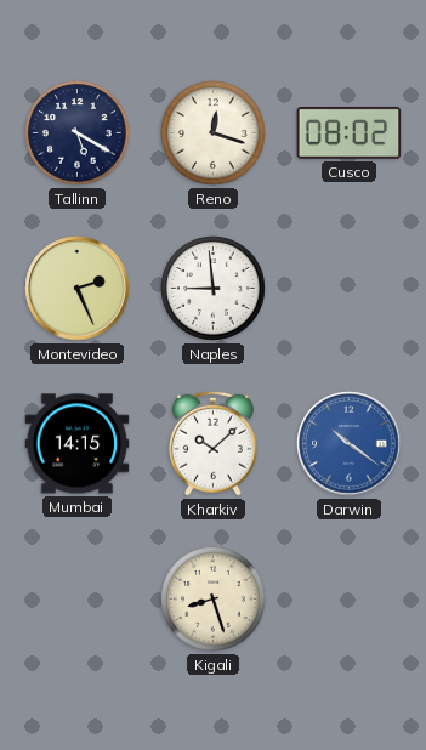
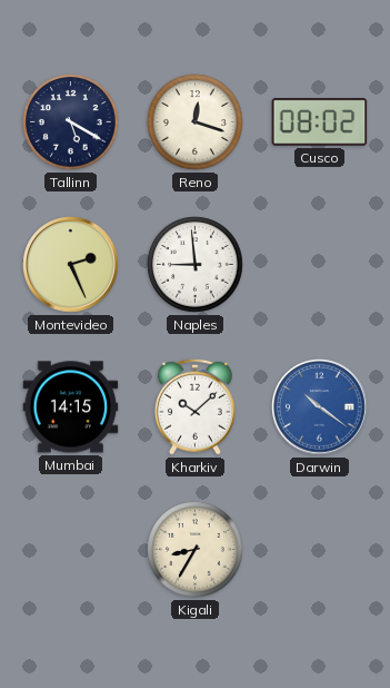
Kigali: 8:27 -> 8:35 (196, 550)
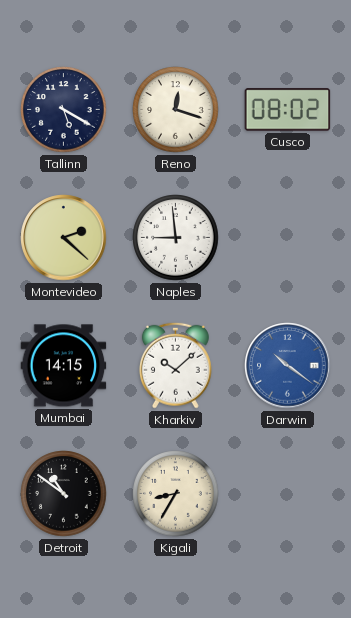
Montevideo: 2:26 -> 2:22 (64, 238)
Detroit: none -> 10:51 (64, 494)
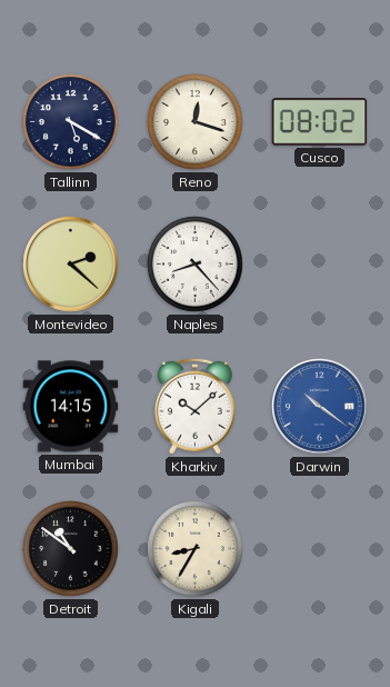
Naples: 8:59 -> 8:23 (196, 265)
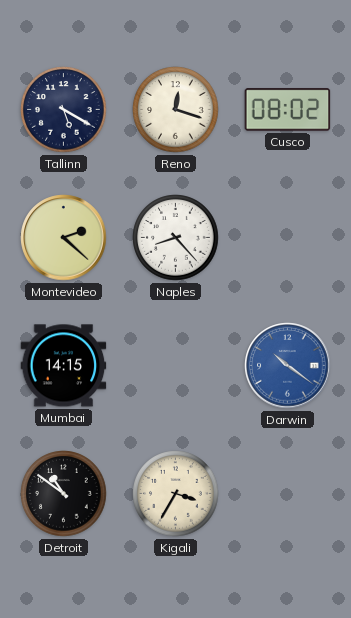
Kharkiv: 10:08 -> none (194, 406)
Kigali: 8:35 -> 3:35 (176, 494)
